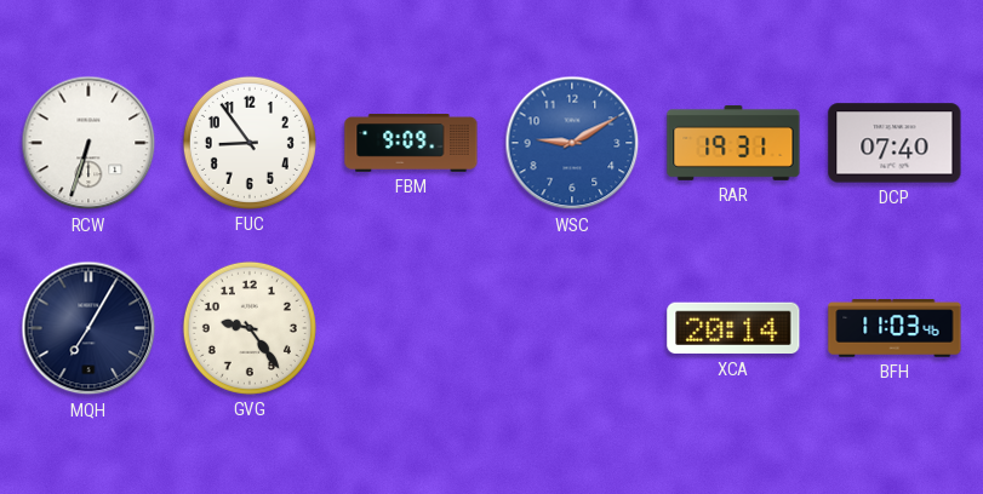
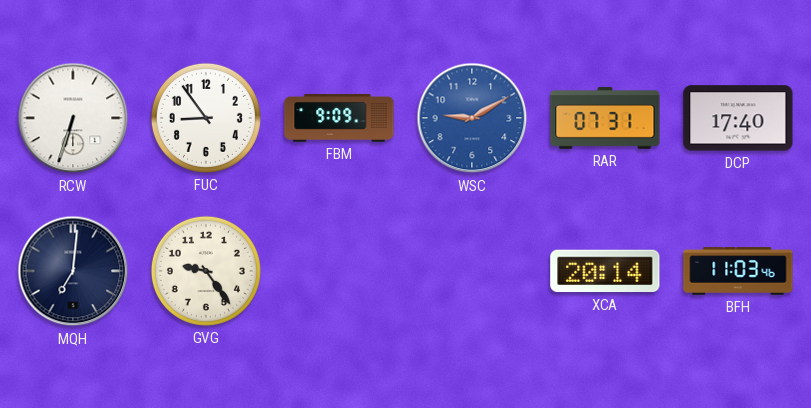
RAR: 19:31 -> 07:31 (605, 118)
DCP: 07:40 -> 17:40 (738, 118)
MQH: 7:05 -> 7:01 (73, 271)
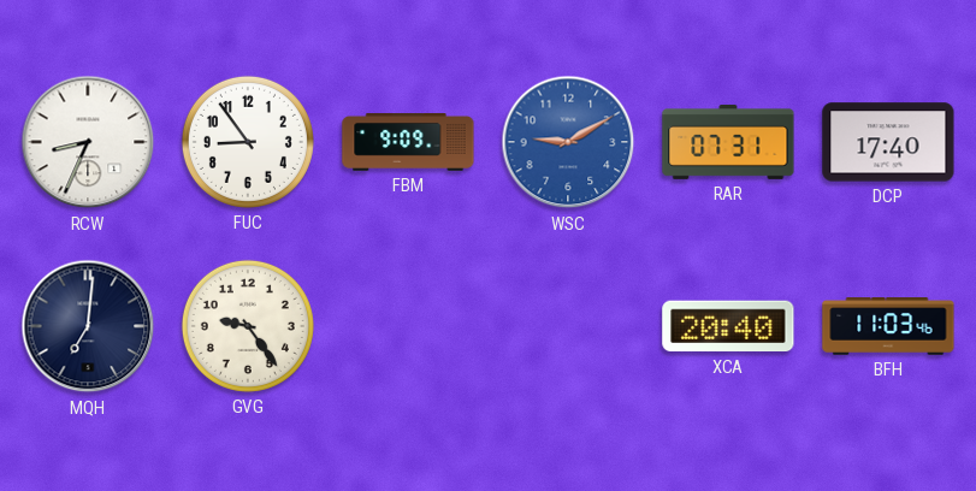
RCW: 6:33 -> 8:34 (88, 142)
XCA: 20:14 -> 20:40 (728, 326)
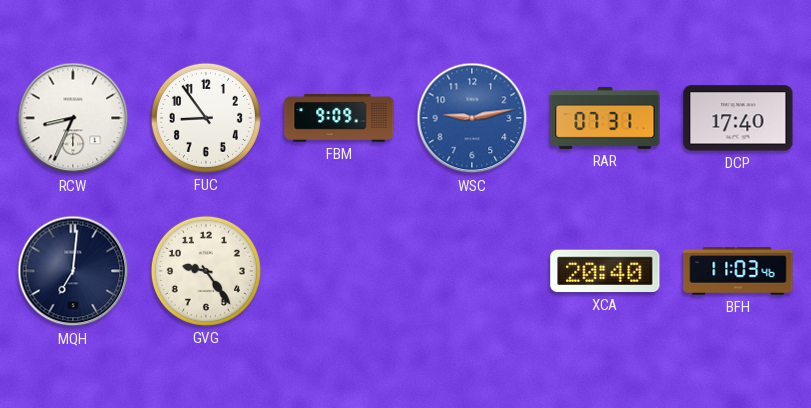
WSC: 9:10 -> 9:13 (472, 118)
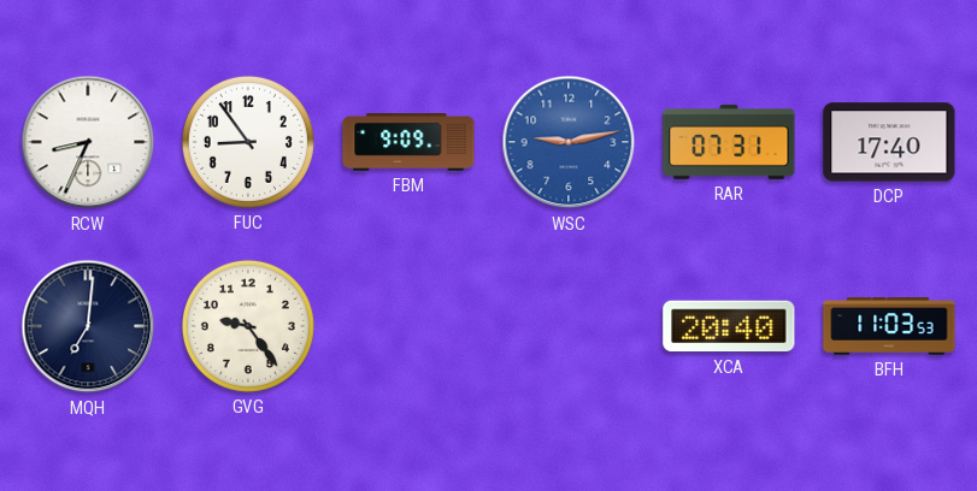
BFH: 11:03:46 -> 11:03:53 (889, 326)
